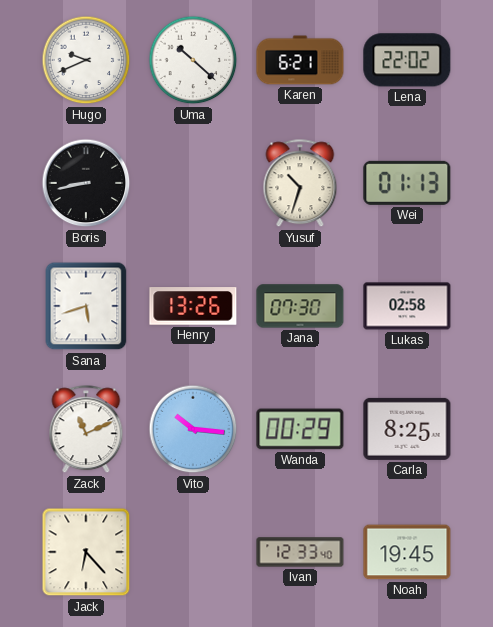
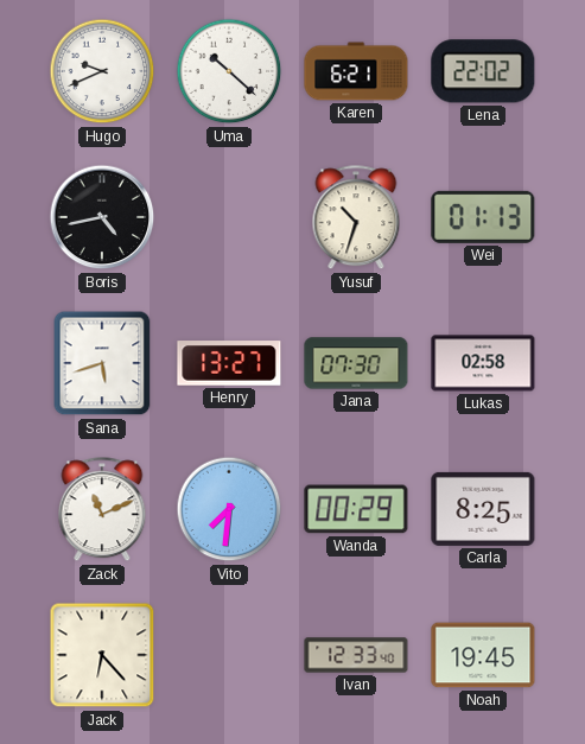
Boris: 8:43 -> 4:43 (102, 217)
Henry: 13:26 -> 13:27 (229, 363)
Vito: 10:16 -> 7:31 (229, 509)
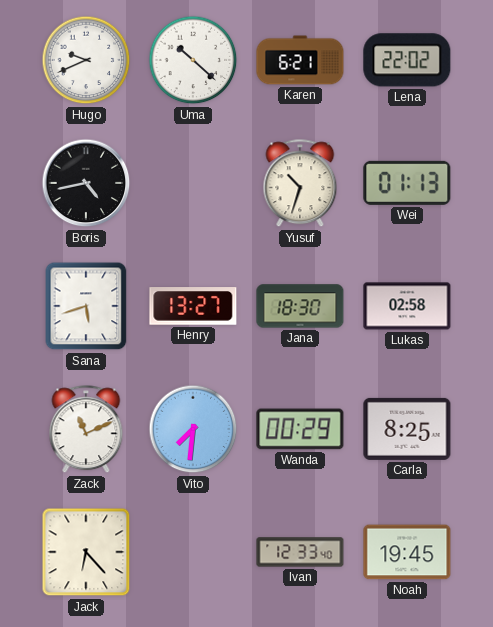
Jana: 07:30 -> 18:30 (300, 306)
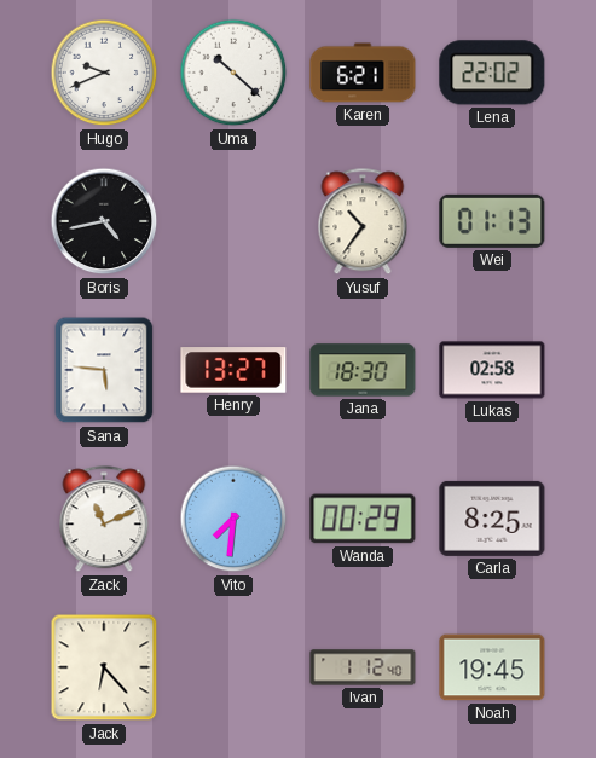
Yusuf: 10:33 -> 10:36 (363, 222)
Sana: 5:42 -> 5:46 (104, 370)
Ivan: 12:33 -> 1:12 (363, 667)
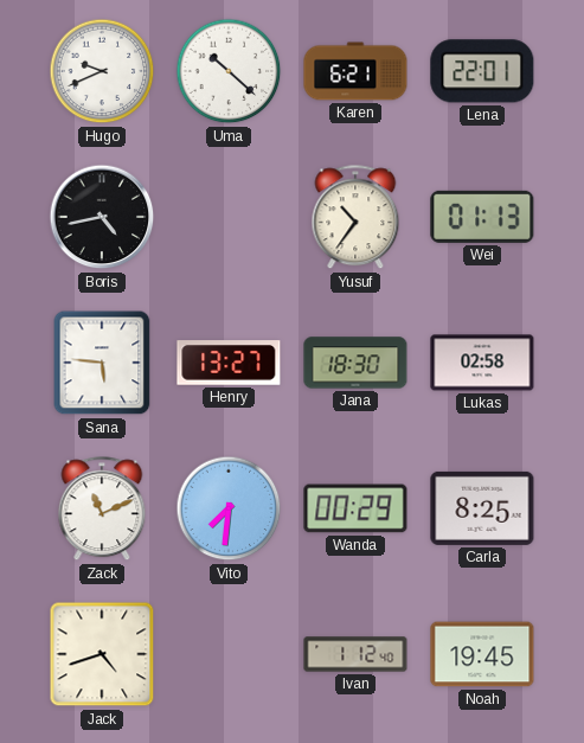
Lena: 22:02 -> 22:01 (482, 71)
Jack: 6:23 -> 4:42 (102, 654)
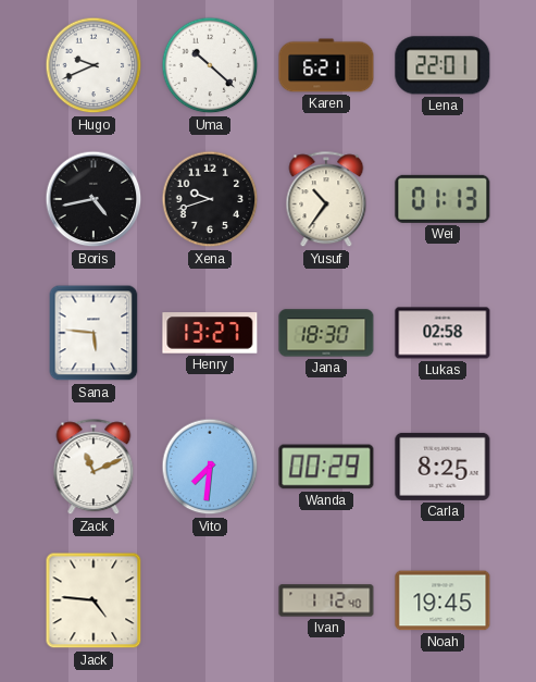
Xena: none -> 9:42 (210, 199)
Jack: 4:42 -> 4:46 (94, 600)
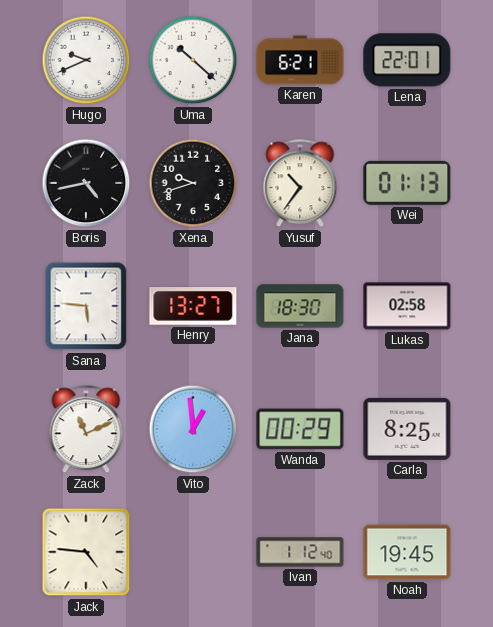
Vito: 7:31 -> 12:59 (193, 429)
